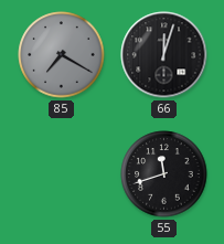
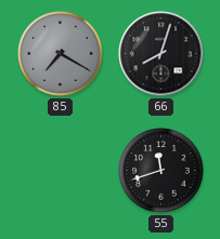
66: 12:03 -> 8:03 (161, 54)
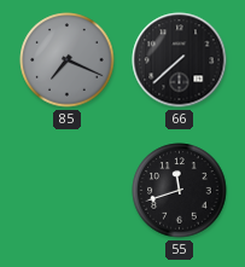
85: 7:20 -> 7:19 (68, 60)
66: 8:03 -> 7:38 (180, 60)
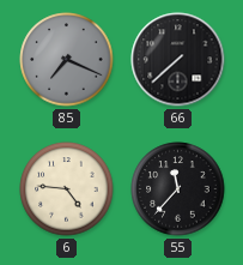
6: none -> 4:46 (67, 189)
55: 11:42 -> 11:37 (178, 189)
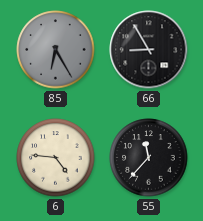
85: 7:19 -> 6:25 (56, 50)
66: 7:38 -> 8:55 (149, 50)
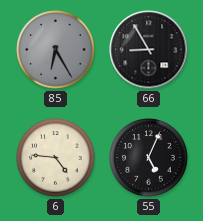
55: 11:37 -> 5:04 (149, 158)
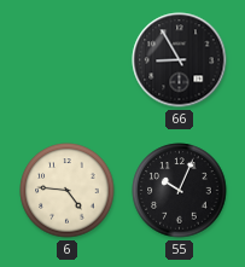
85: 6:25 -> none (56, 50)
55: 5:04 -> 10:04 (180, 191)
